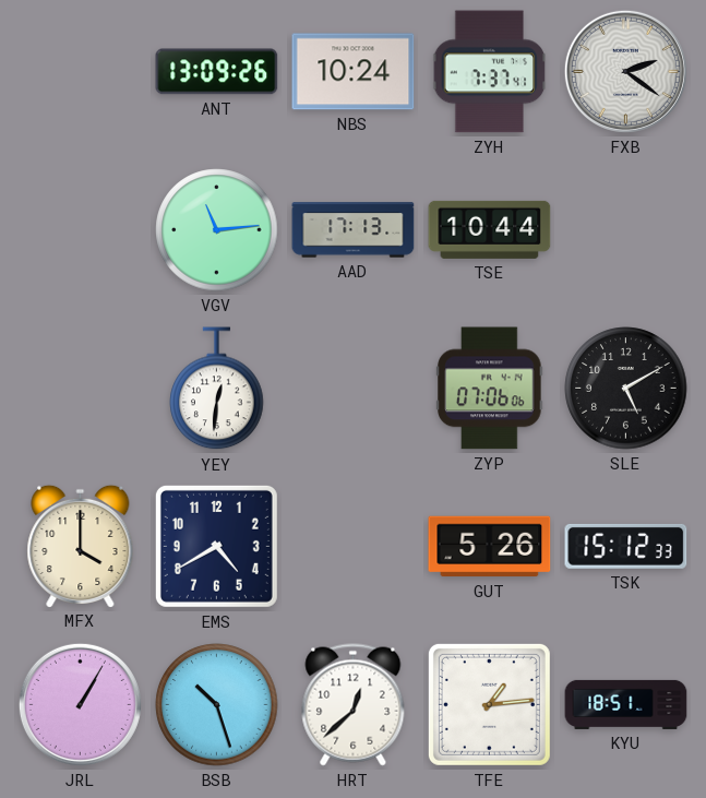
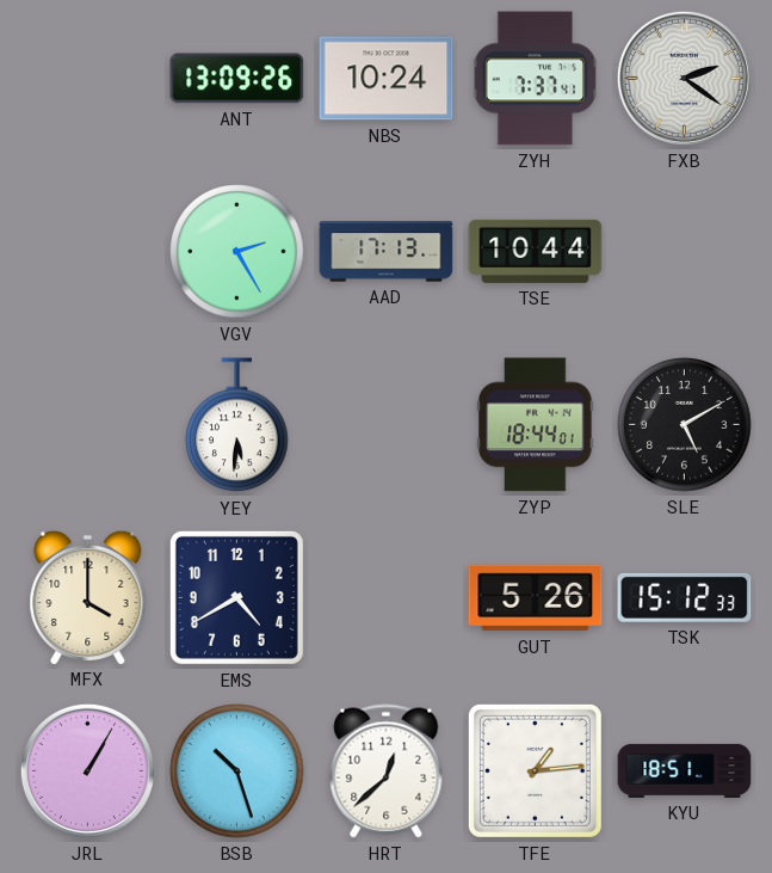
VGV: 11:14 -> 2:25 (237, 252)
YEY: 12:31 -> 5:31 (237, 425)
ZYP: 07:06 -> 18:44 (536, 425)
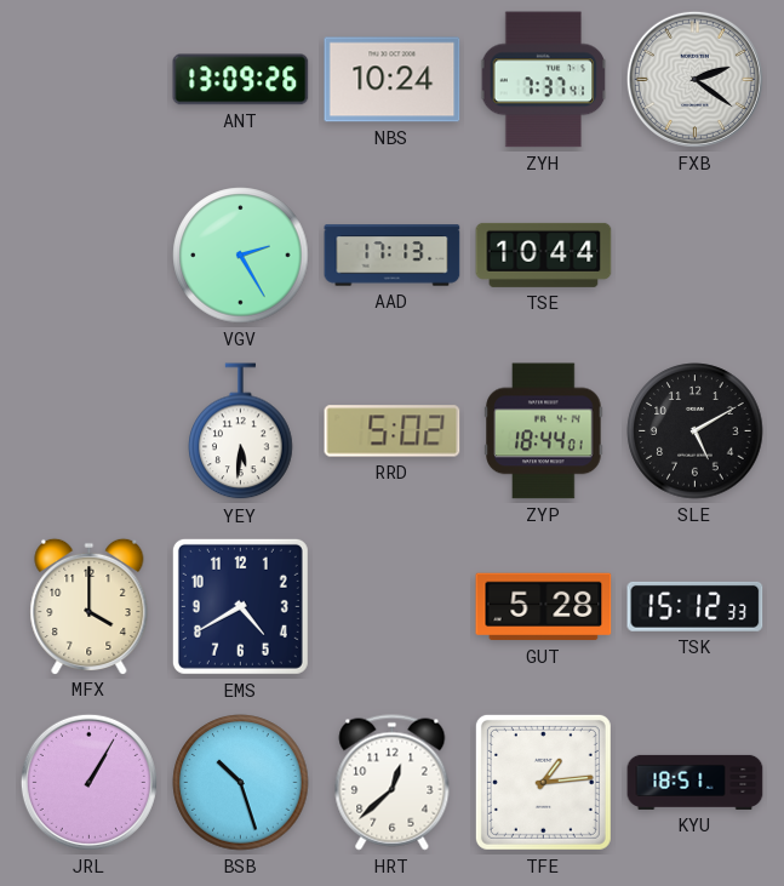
RRD: none -> 5:02 (393, 431)
GUT: 5:26 -> 5:28 (544, 607)
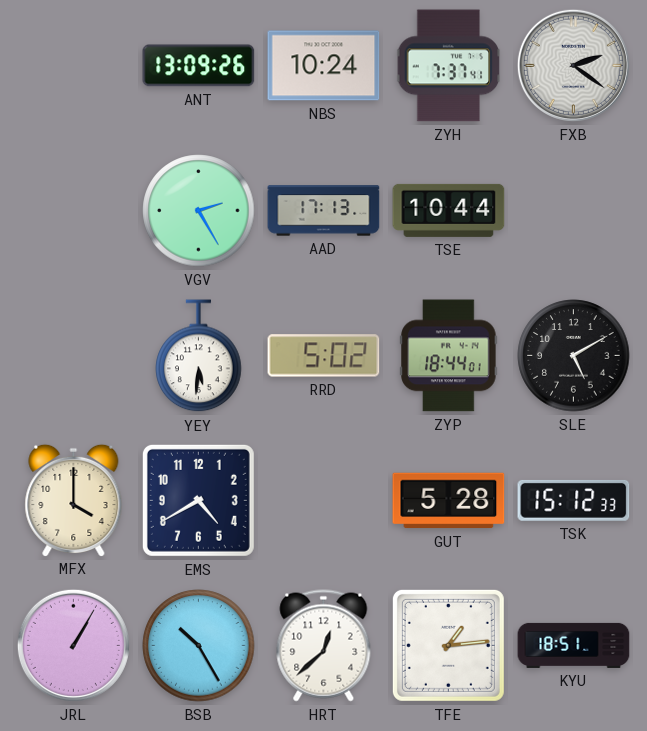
BSB: 10:27 -> 10:25 (199, 646)
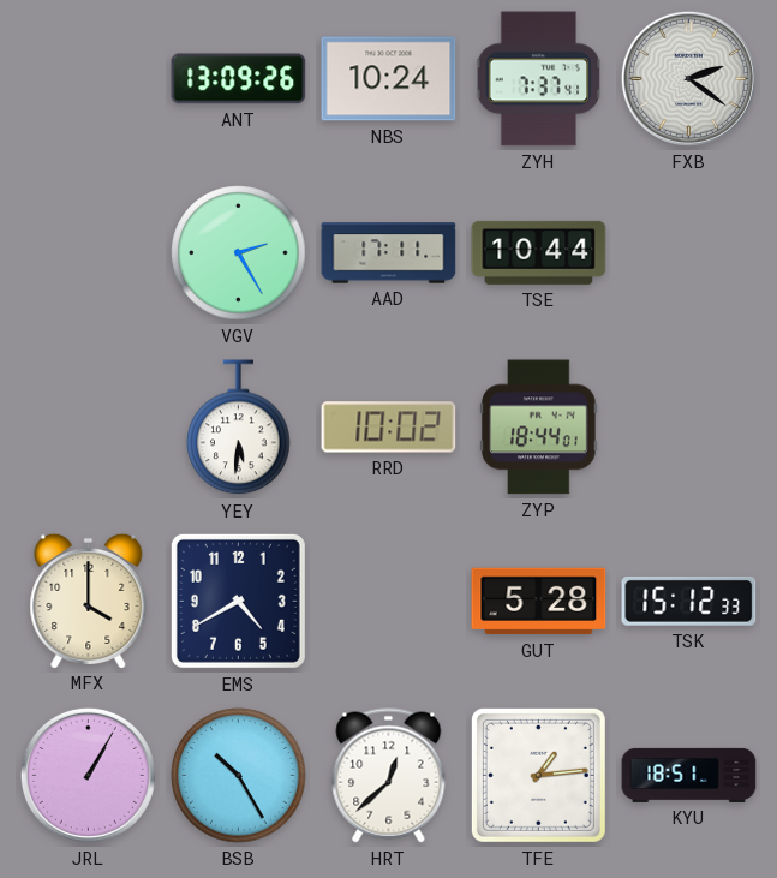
AAD: 17:13 -> 17:11 (389, 253)
RRD: 5:02 -> 10:02 (389, 428)
SLE: 5:10 -> none (574, 356)
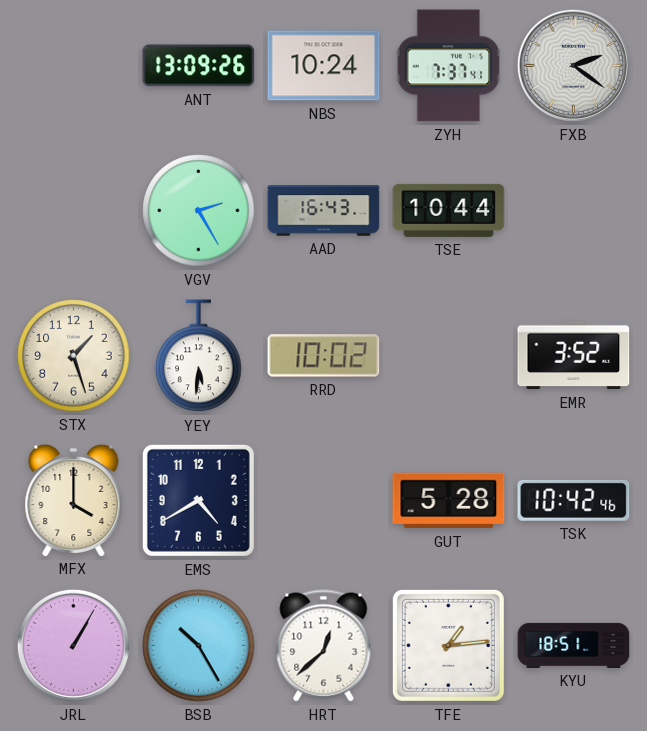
AAD: 17:11 -> 16:43 (324, 211)
STX: none -> 1:27 (74, 356)
ZYP: 18:44 -> none (539, 428)
EMR: none -> 3:52 (574, 356)
TSK: 15:12 -> 10:42 (574, 500)
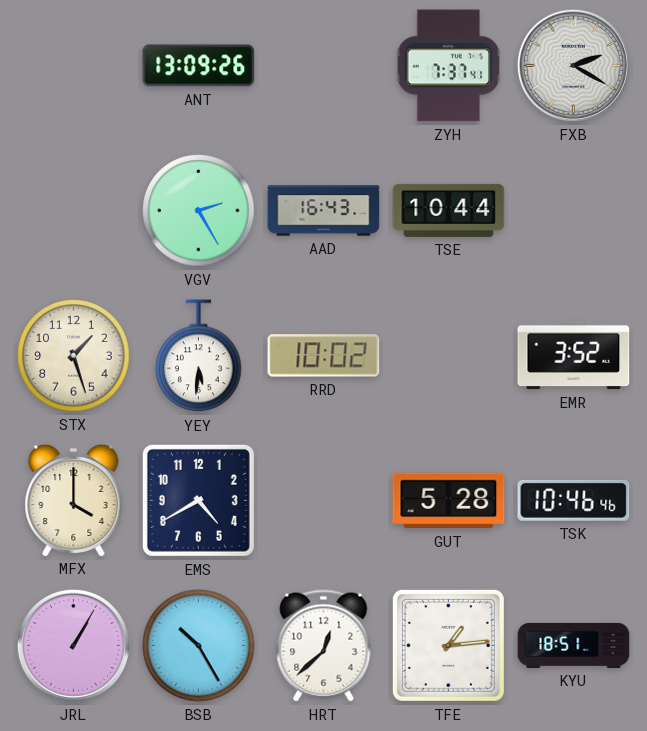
NBS: 10:24 -> none (324, 66)
FXB: 2:21 -> 2:20 (573, 65)
TSK: 10:42 -> 10:46 (574, 500)
